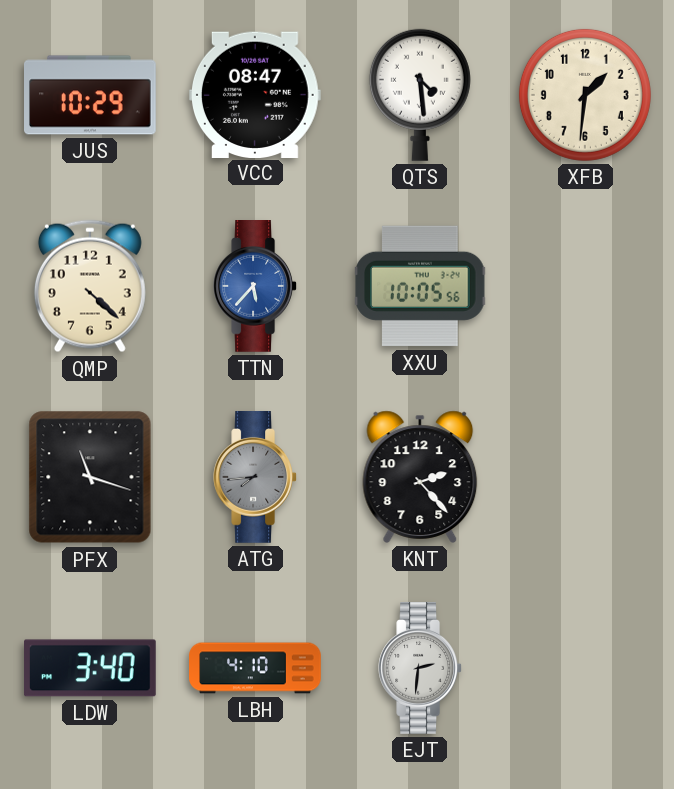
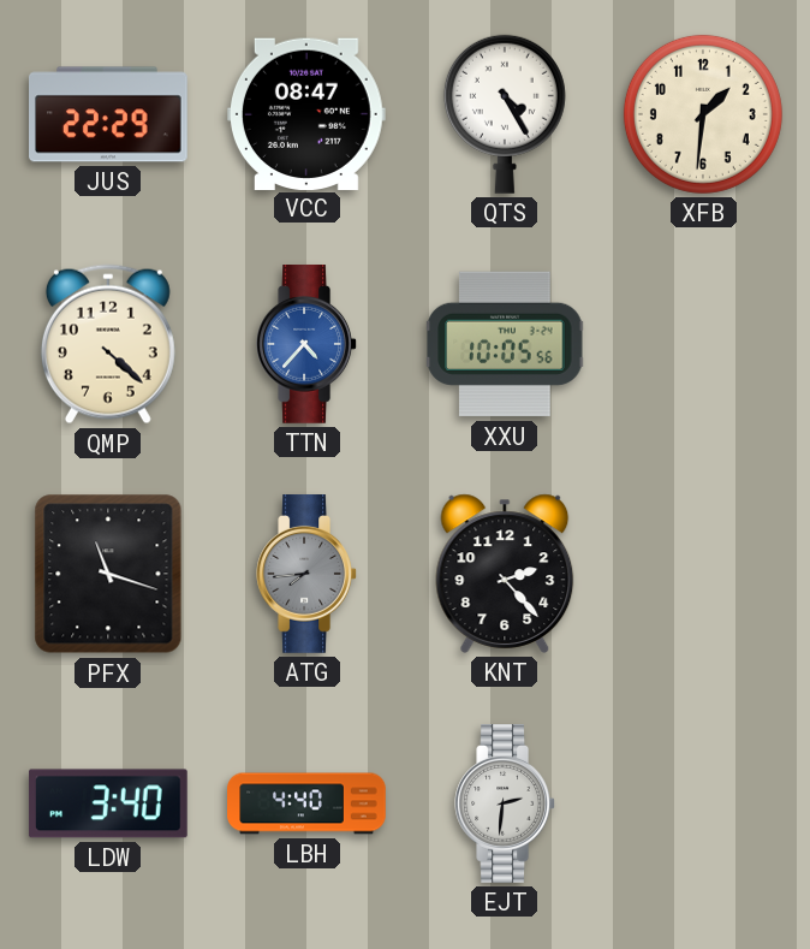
JUS: 10:29 -> 22:29 (109, 114)
QTS: 4:29 -> 4:25 (505, 114)
TTN: 5:37 -> 4:37 (306, 345)
LBH: 4:10 -> 4:40 (306, 803)
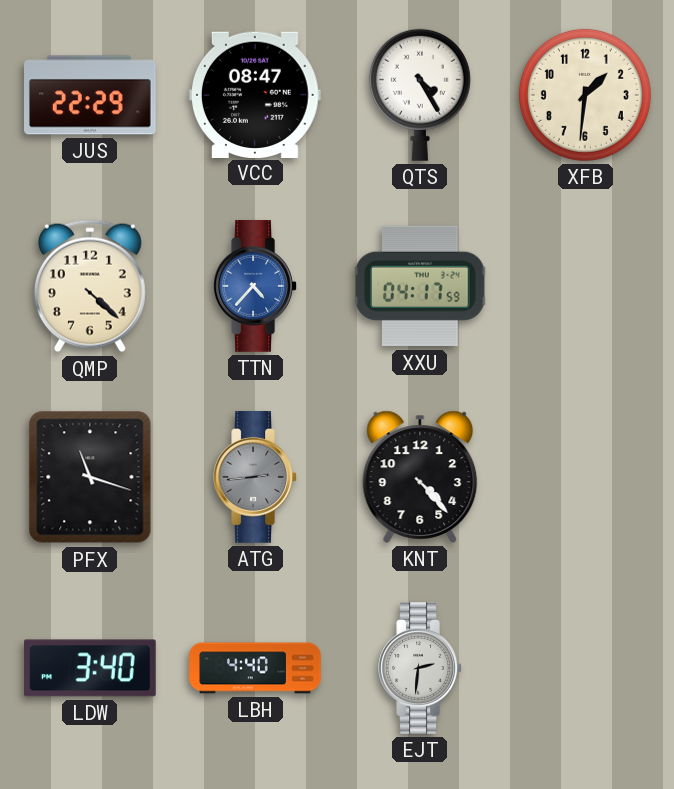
XXU: 10:05 -> 04:17 (420, 286)
ATG: 7:44 -> 2:44 (255, 478)
KNT: 2:23 -> 4:23 (420, 477)
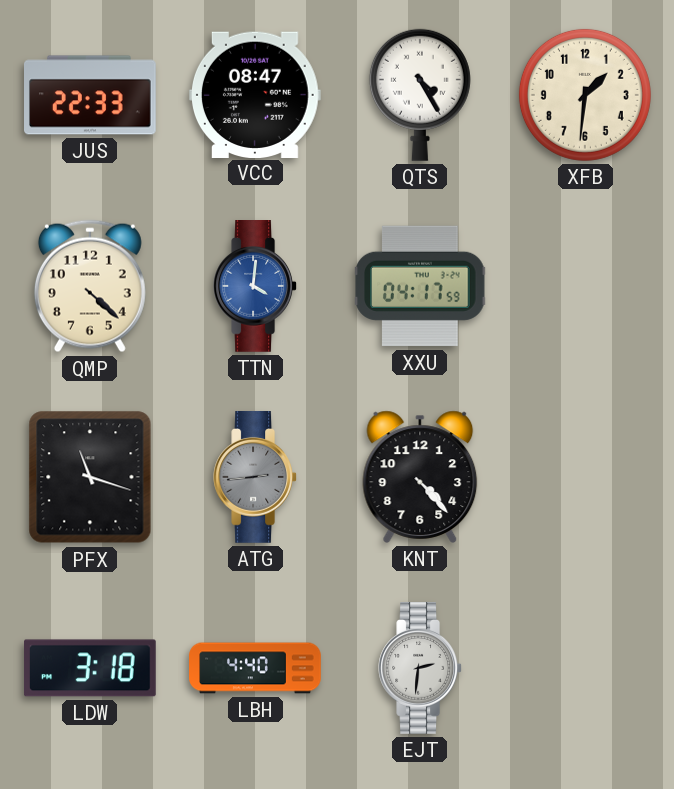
JUS: 22:29 -> 22:33 (91, 95)
TTN: 4:37 -> 4:01 (255, 287)
LDW: 3:40 -> 3:18 (91, 668)
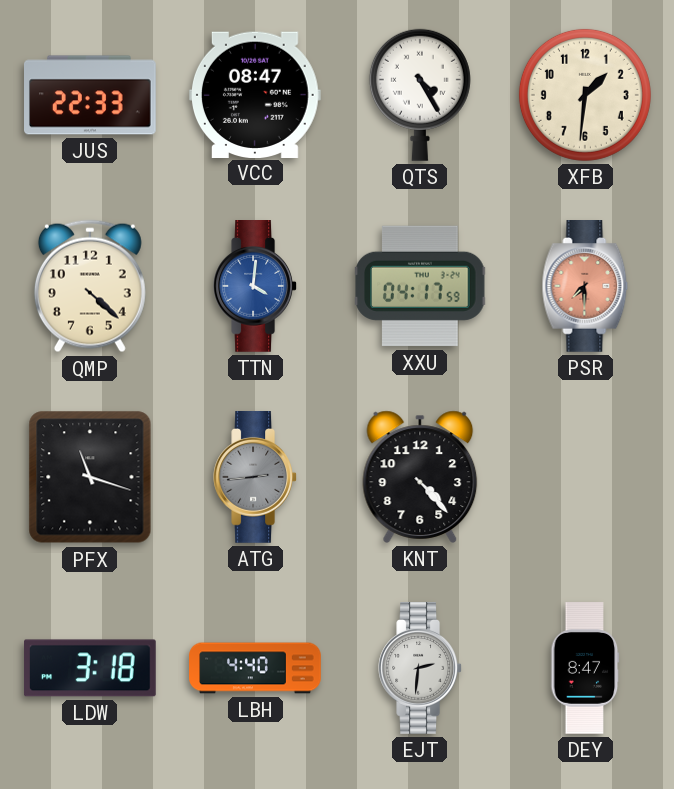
PSR: none -> 7:30 (585, 287)
DEY: none -> 8:47 (585, 668)
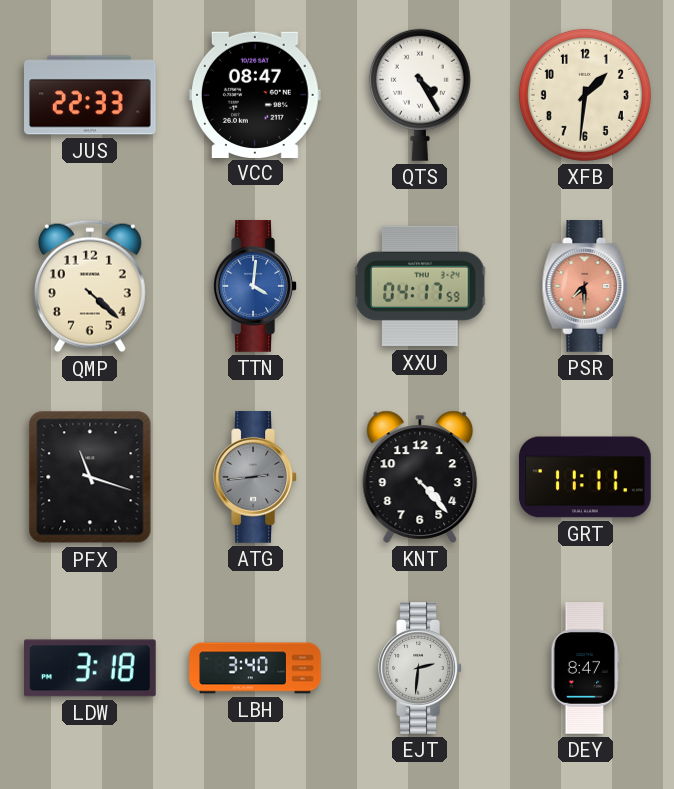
GRT: none -> 11:11 (586, 477)
LBH: 4:40 -> 3:40 (255, 668)
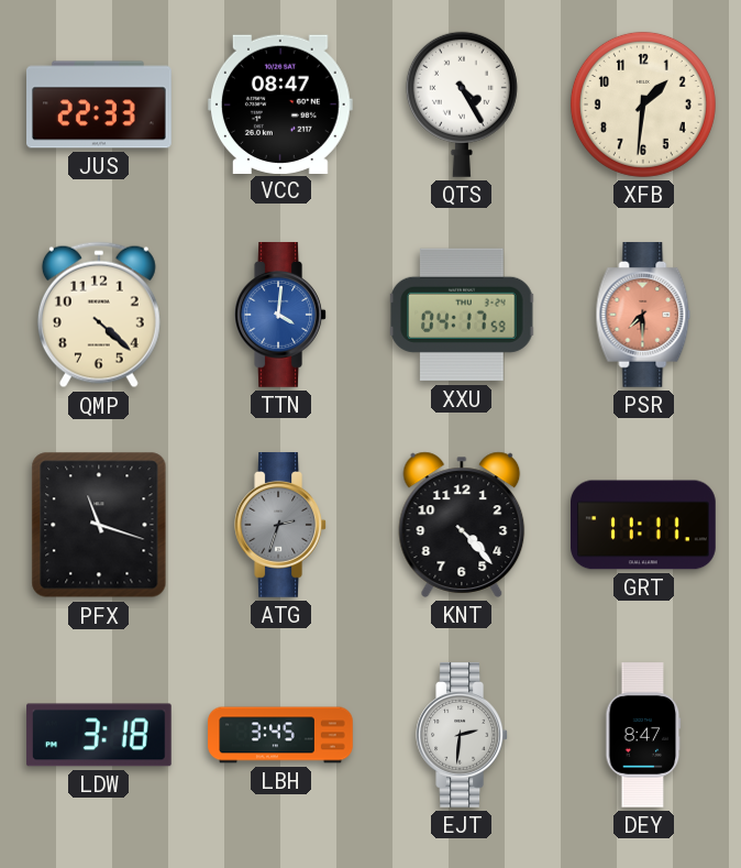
ATG: 2:44 -> 2:33 (280, 526)
LBH: 3:40 -> 3:45 (280, 735)
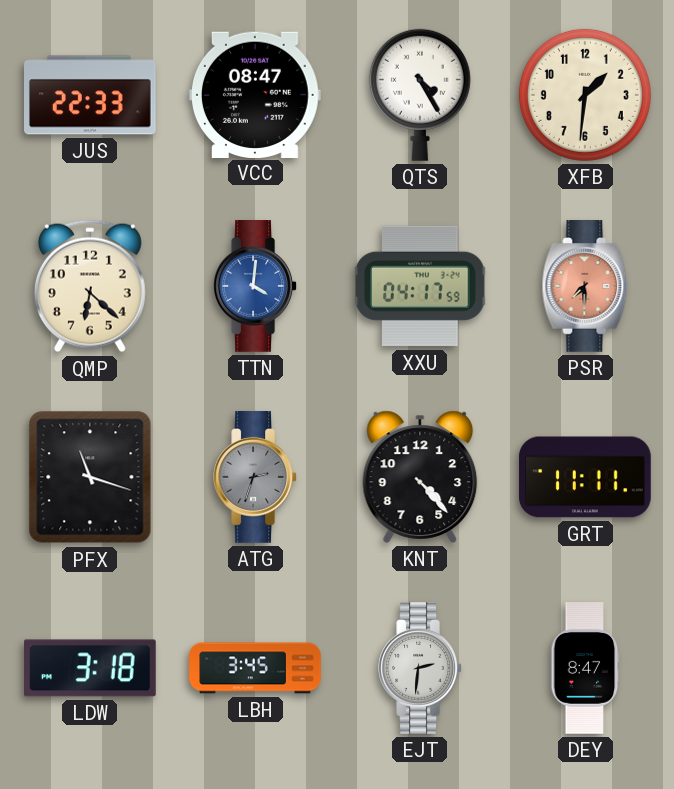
QMP: 4:22 -> 6:22 (90, 286)
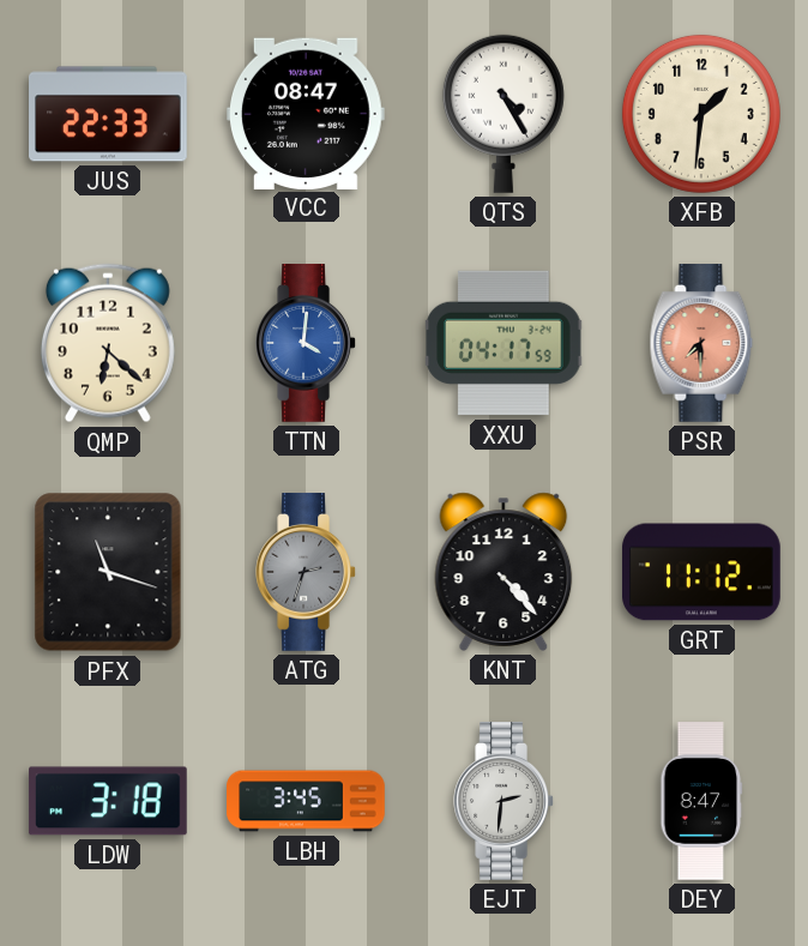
GRT: 11:11 -> 11:12 (703, 572)
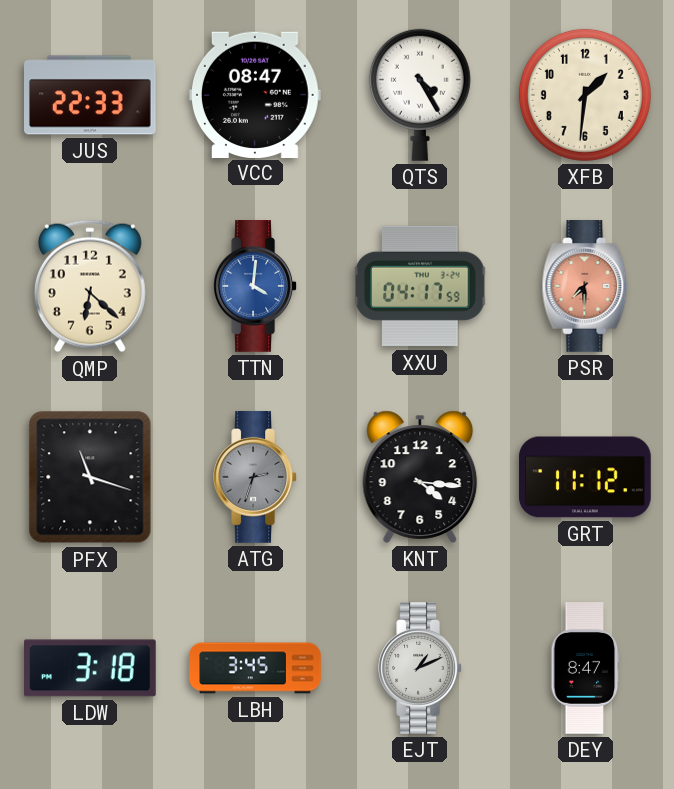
KNT: 4:23 -> 4:16 (420, 477)
EJT: 2:31 -> 1:11 (420, 669)
